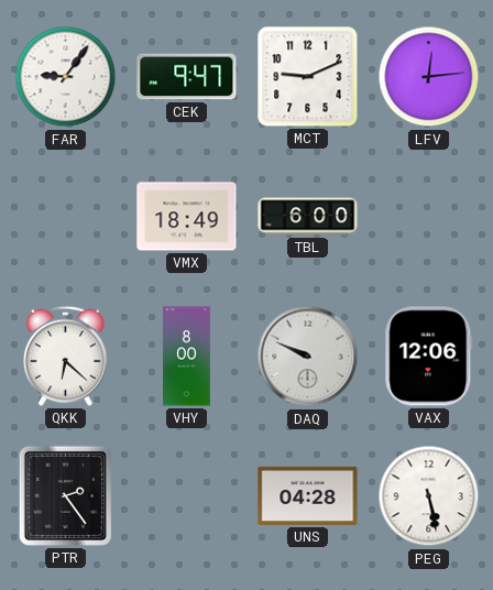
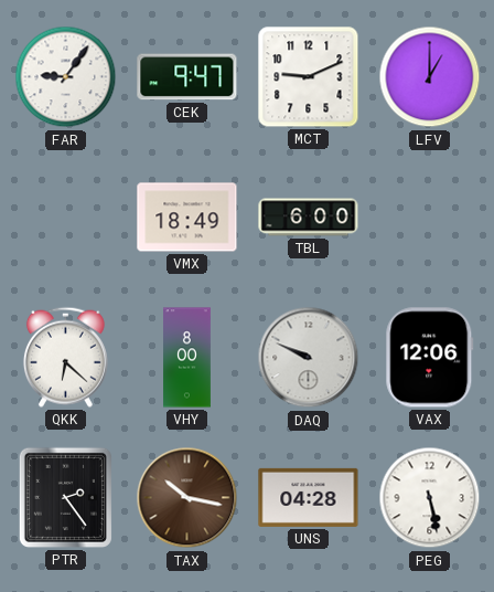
LFV: 12:14 -> 1:00 (430, 77)
TAX: none -> 10:17 (187, 498)
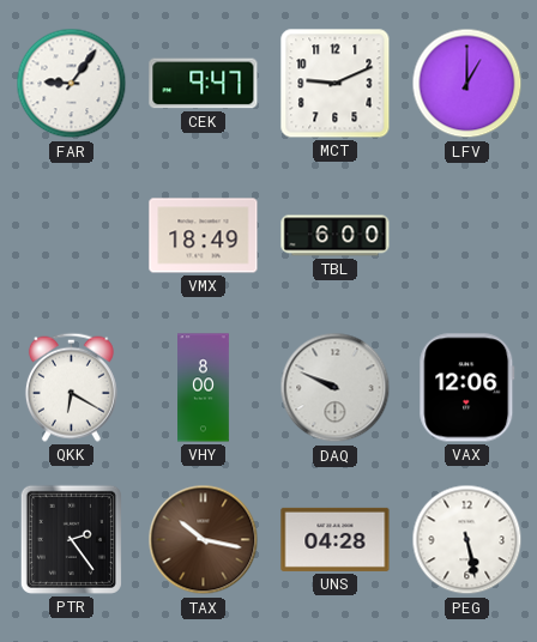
QKK: 6:22 -> 6:20 (71, 387)
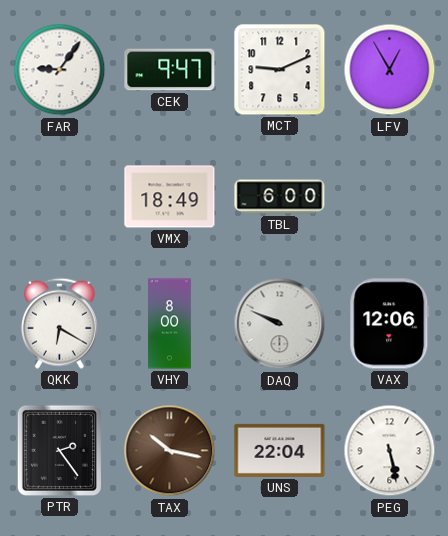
LFV: 1:00 -> 12:55 (390, 70)
UNS: 04:28 -> 22:04 (280, 450)
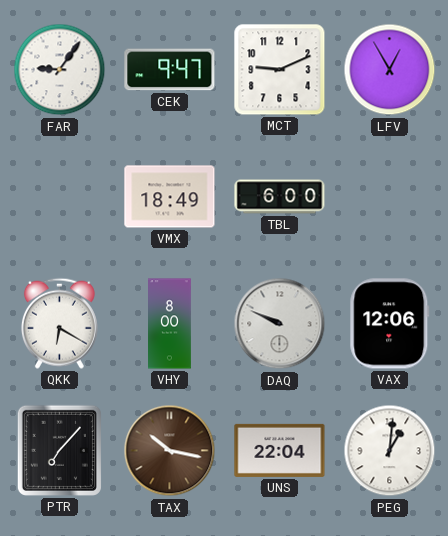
PTR: 2:24 -> 7:07 (59, 450)
PEG: 5:28 -> 1:01 (390, 451)
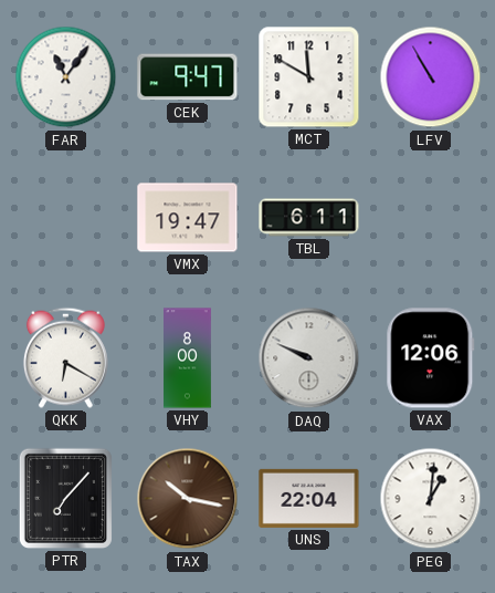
FAR: 9:06 -> 11:06 (66, 77)
MCT: 9:11 -> 11:50 (309, 77)
LFV: 12:55 -> 10:55 (431, 77)
VMX: 18:49 -> 19:47 (188, 218)
TBL: 6:00 -> 6:11 (309, 218)
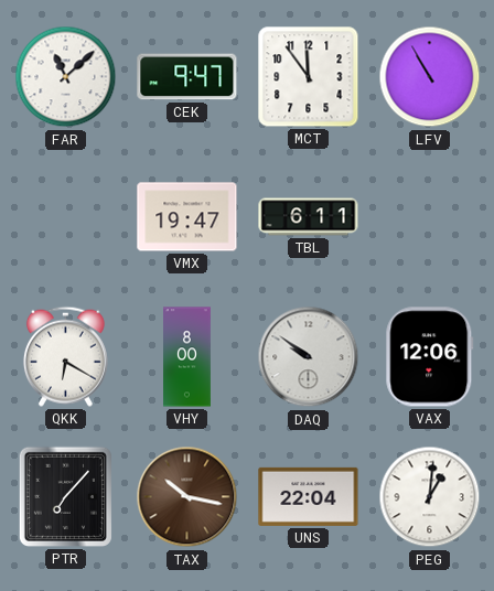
FAR: 11:06 -> 11:08 (66, 77)
MCT: 11:50 -> 11:54 (309, 77)
DAQ: 9:49 -> 9:51 (309, 357)
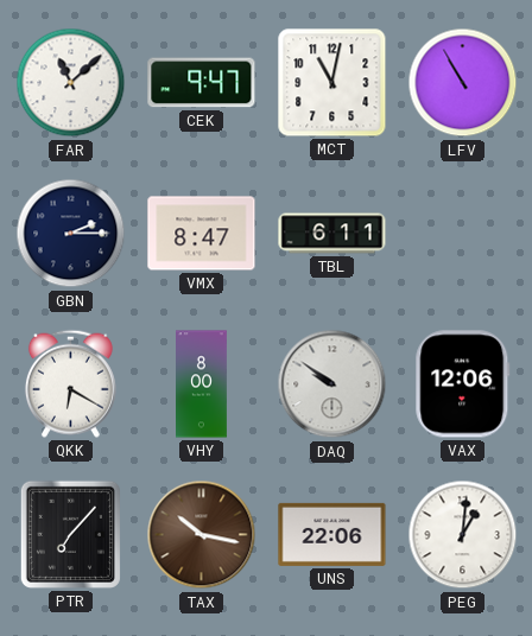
MCT: 11:54 -> 11:02 (332, 83)
GBN: none -> 2:15 (71, 234)
VMX: 19:47 -> 8:47 (202, 234)
UNS: 22:04 -> 22:06 (332, 534)
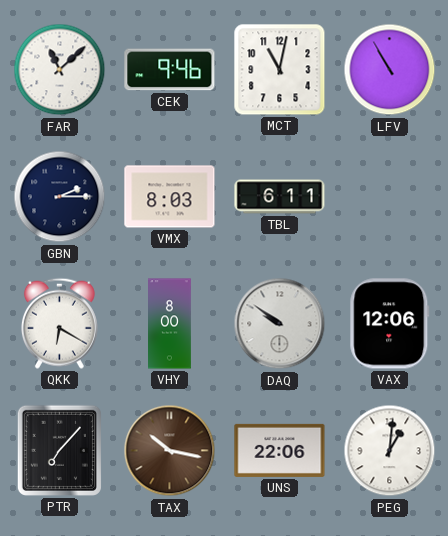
CEK: 9:47 -> 9:46 (170, 70)
VMX: 8:47 -> 8:03 (170, 197)
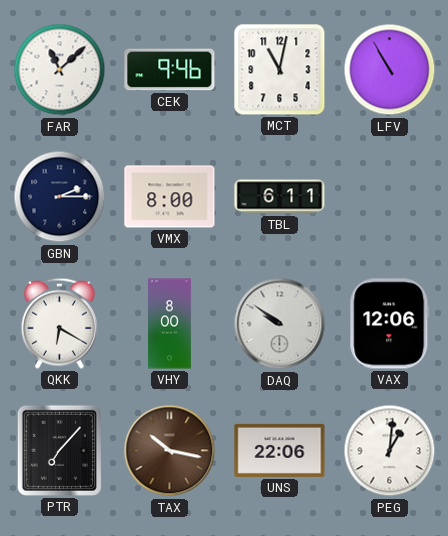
VMX: 8:03 -> 8:00 (170, 197)
